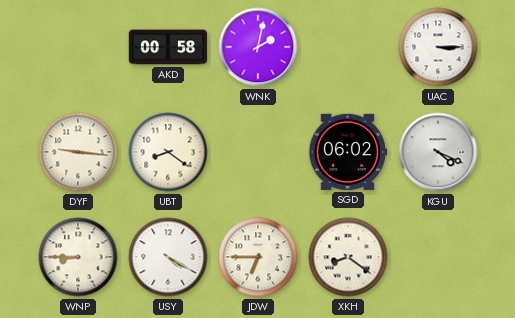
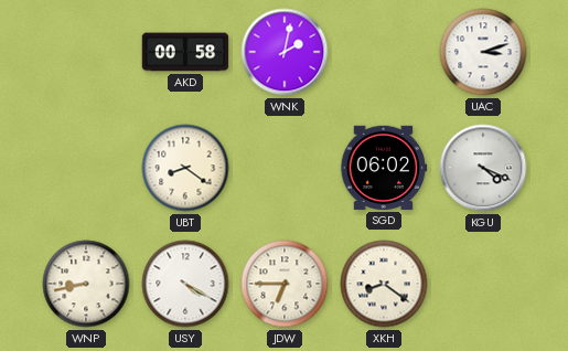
UAC: 3:15 -> 3:12 (483, 52)
DYF: 9:16 -> none (78, 152)
WNP: 8:45 -> 8:43 (86, 284)
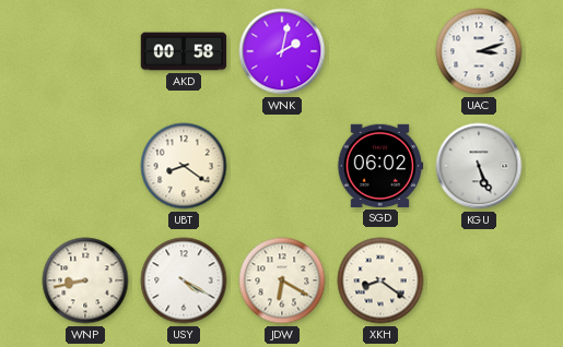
KGU: 4:19 -> 5:26 (479, 166)
JDW: 6:45 -> 6:20 (282, 280)
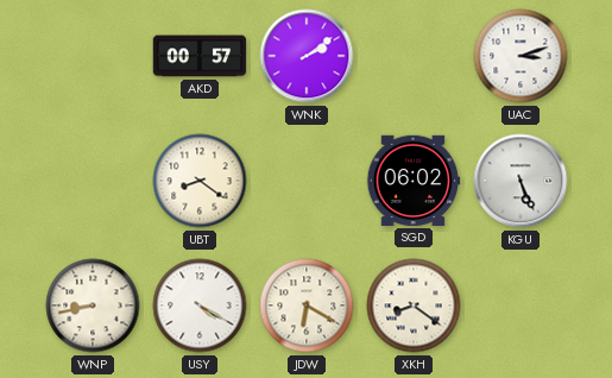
AKD: 00:58 -> 00:57 (200, 56)
WNK: 2:02 -> 2:09 (307, 56)
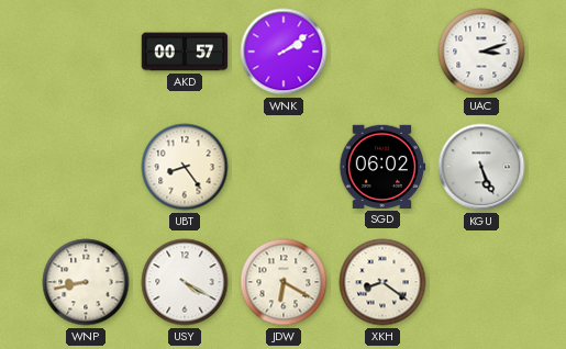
UBT: 8:21 -> 8:24 (185, 167)
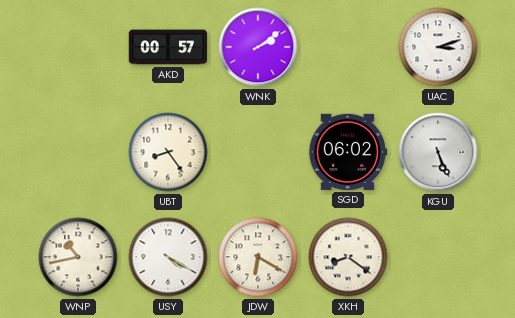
WNP: 8:43 -> 10:43 (78, 257)
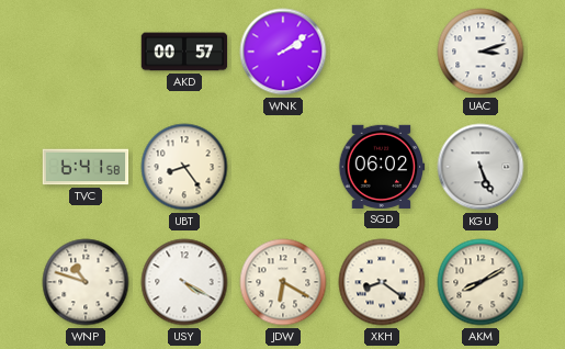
TVC: none -> 6:41 (86, 167)
WNP: 10:43 -> 10:48 (86, 282)
AKM: none -> 8:10 (481, 282)
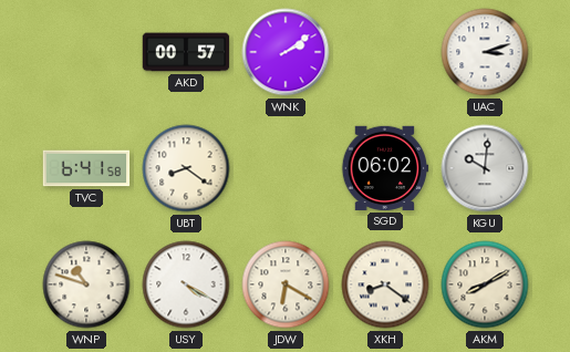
UBT: 8:24 -> 8:21 (186, 168)
KGU: 5:26 -> 10:01 (485, 168)
